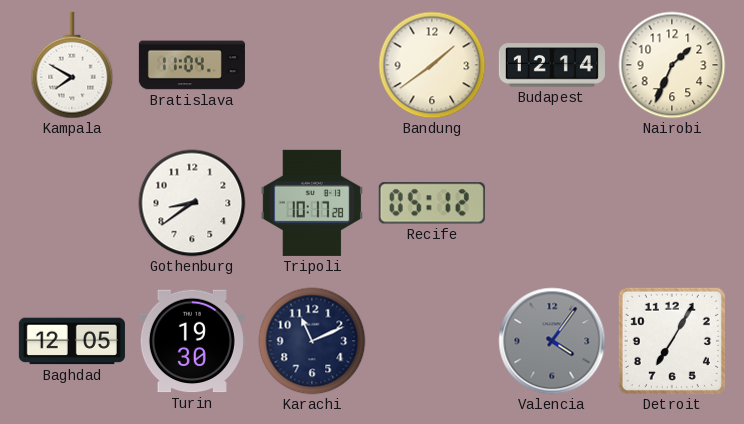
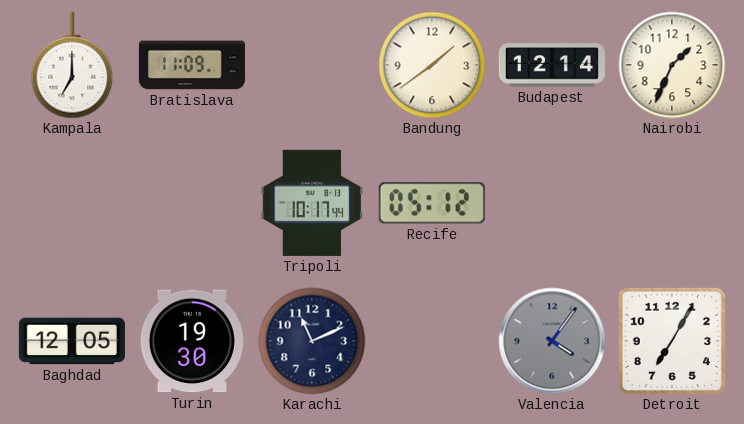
Kampala: 7:50 -> 7:00 (72, 65)
Bratislava: 11:04 -> 11:09 (192, 65)
Gothenburg: 8:39 -> none (192, 203)
Tripoli: 10:17:28 -> 10:17:44 (312, 203)
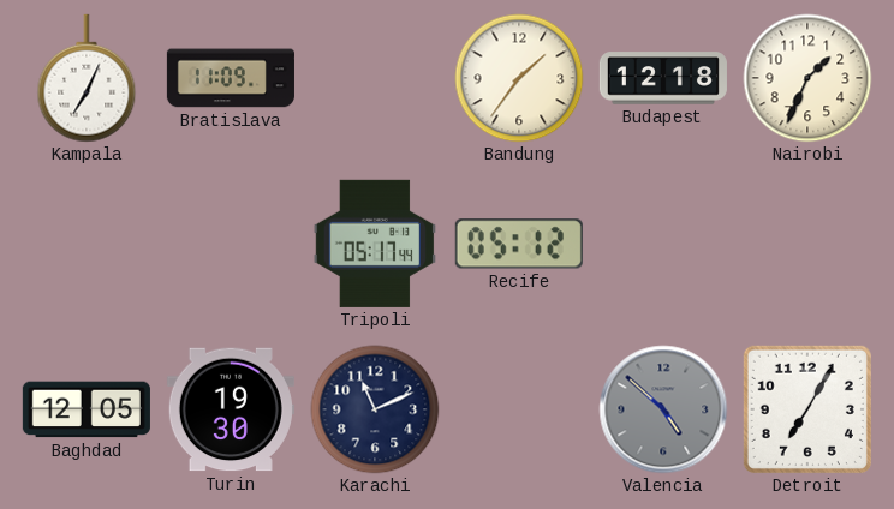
Kampala: 7:00 -> 7:04 (87, 78)
Bandung: 1:39 -> 1:36 (519, 78)
Budapest: 12:14 -> 12:18 (663, 78)
Tripoli: 10:17 -> 05:17 (375, 244)
Valencia: 4:06 -> 4:52 (663, 409)
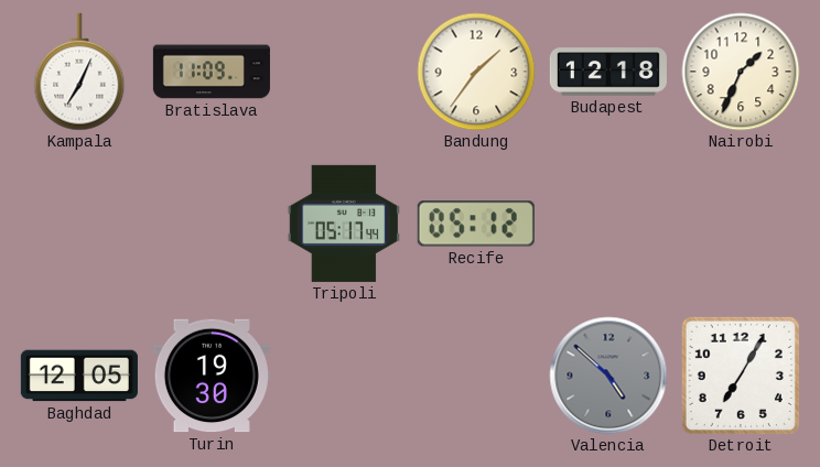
Karachi: 11:11 -> none (375, 409)
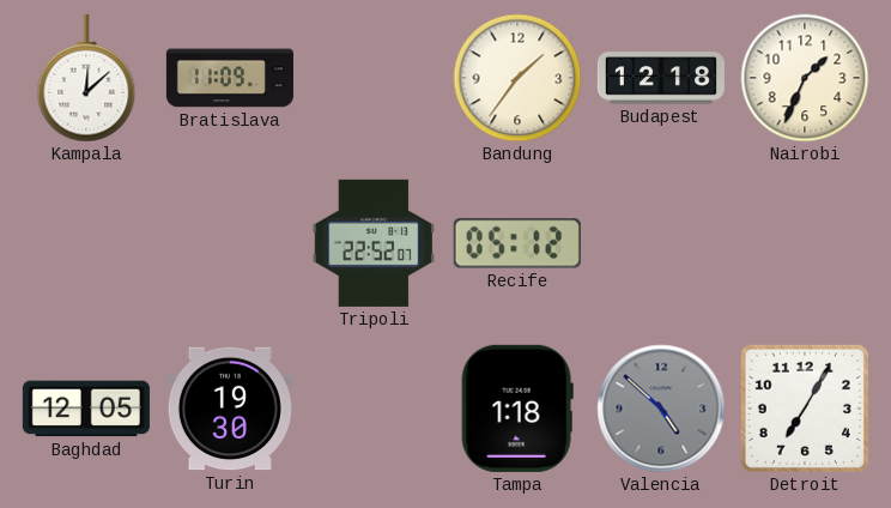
Kampala: 7:04 -> 12:08 (86, 78)
Tripoli: 05:17 -> 22:52 (374, 243)
Tampa: none -> 1:18 (517, 409)
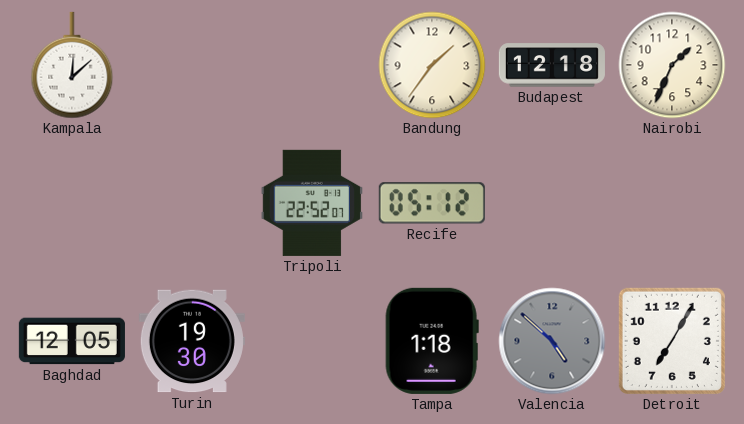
Bratislava: 11:09 -> none (230, 78)
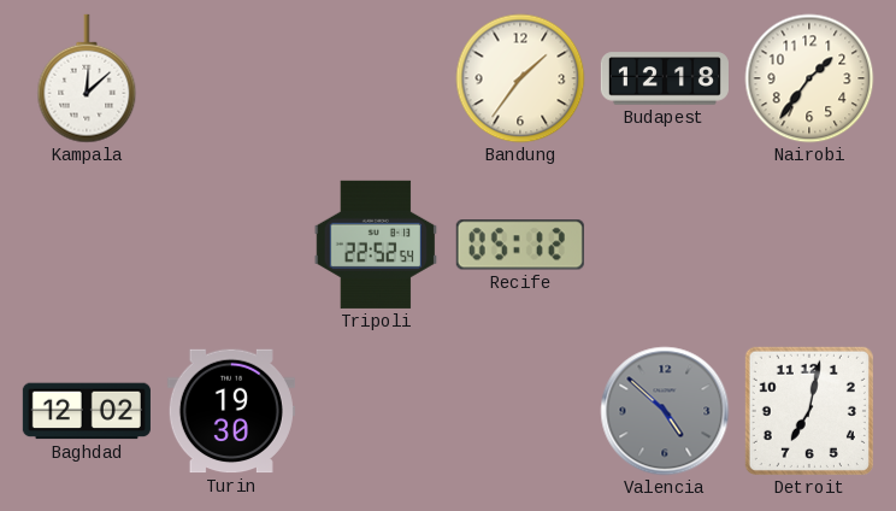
Nairobi: 1:34 -> 1:36 (809, 78)
Tripoli: 22:52:07 -> 22:52:54 (376, 245)
Baghdad: 12:05 -> 12:02 (87, 411)
Tampa: 1:18 -> none (432, 341)
Detroit: 7:05 -> 7:02 (809, 411)
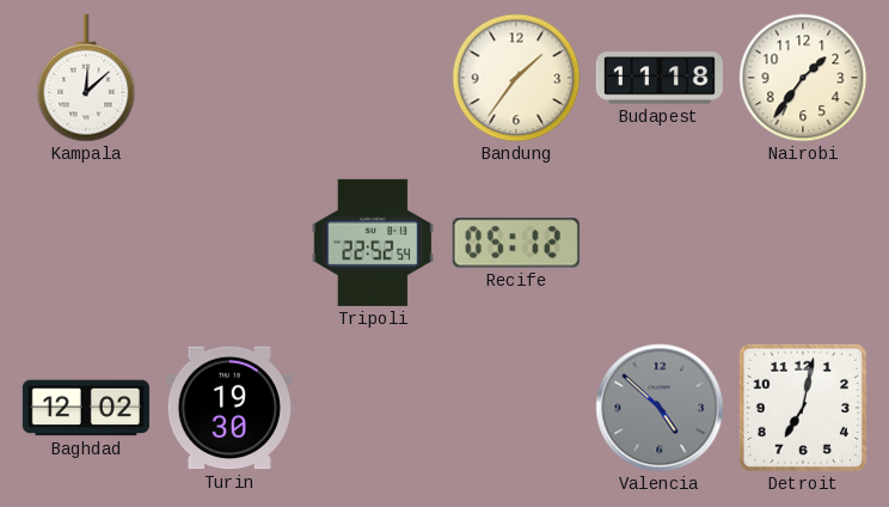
Budapest: 12:18 -> 11:18 (660, 78)
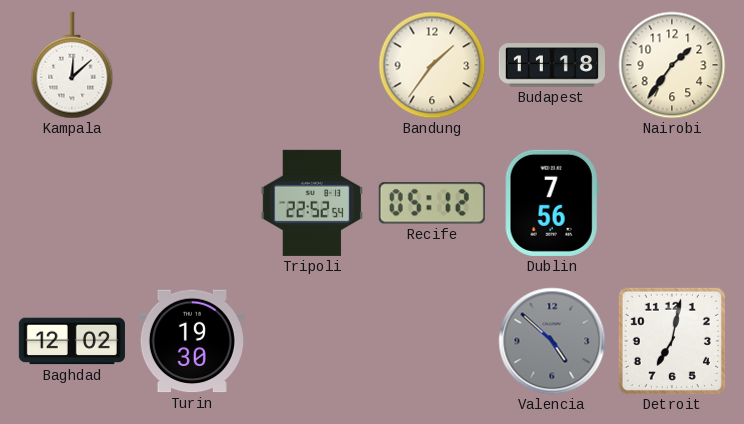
Dublin: none -> 7:56 (552, 203)
